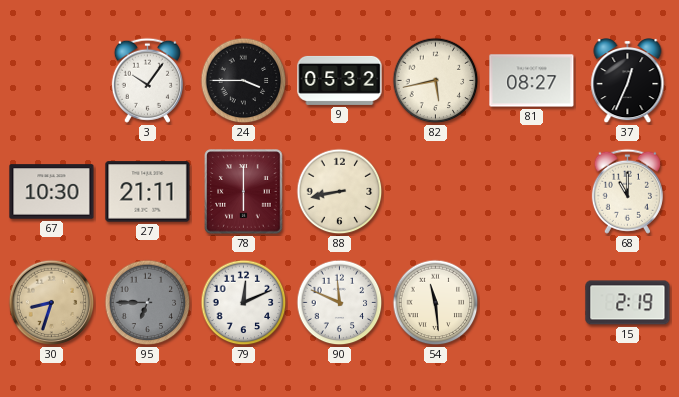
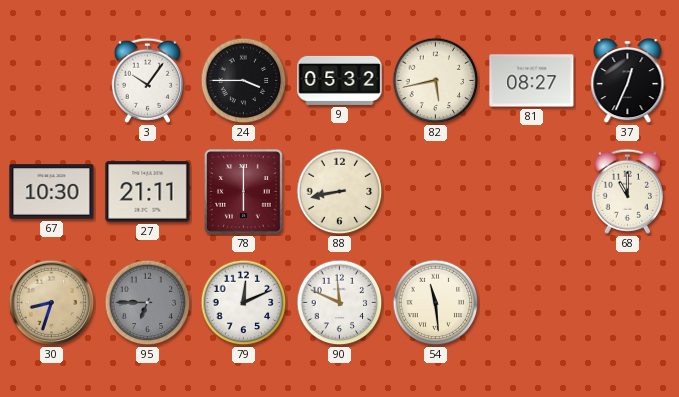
15: 2:19 -> none (628, 303)
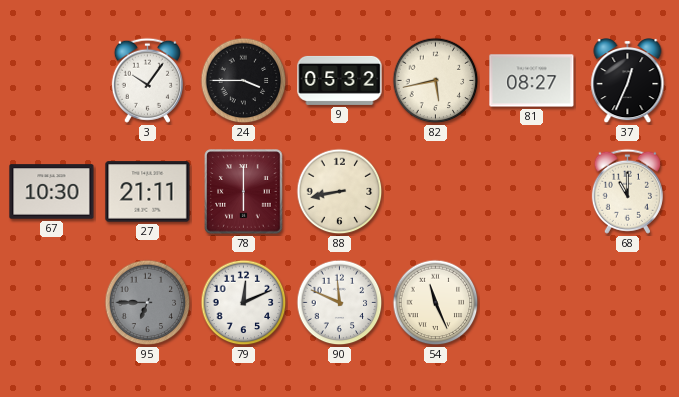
30: 8:33 -> none (52, 303)
54: 11:29 -> 11:26 (436, 303)
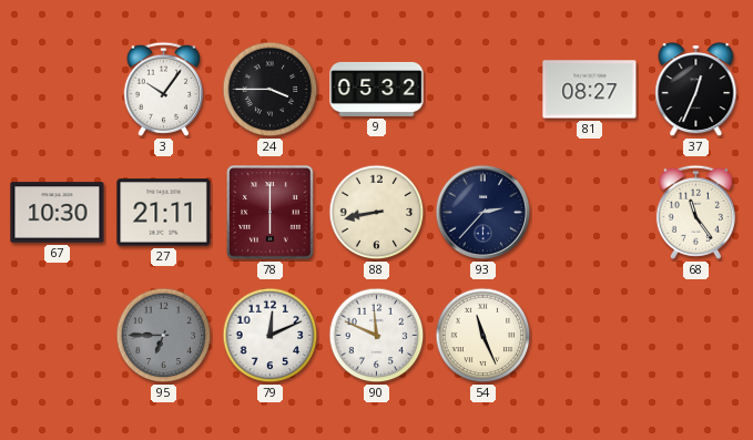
82: 5:43 -> none (436, 81)
93: none -> 2:37 (484, 213)
68: 11:00 -> 11:24 (695, 212)
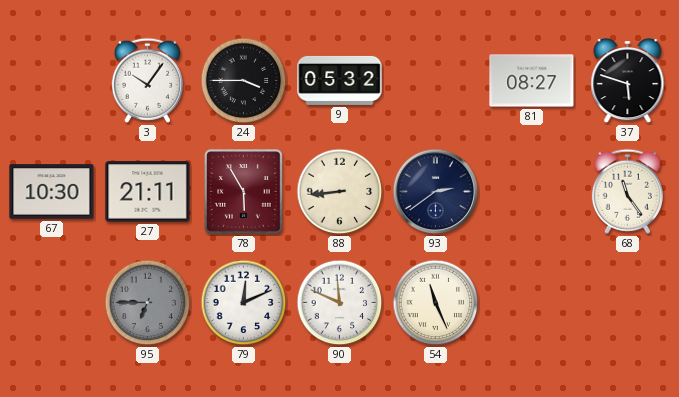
37: 12:34 -> 5:48 (628, 82)
78: 6:00 -> 5:55 (244, 192)
88: 8:43 -> 8:44 (340, 192)
93: 2:37 -> 2:39 (436, 192)
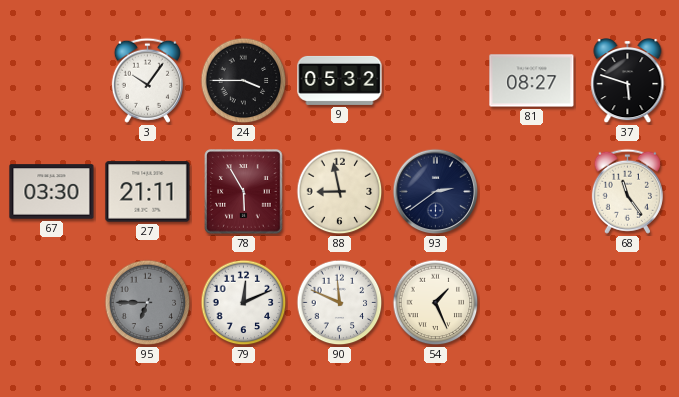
67: 10:30 -> 03:30 (52, 192)
88: 8:44 -> 8:58 (340, 192)
54: 11:26 -> 1:26 (436, 303)
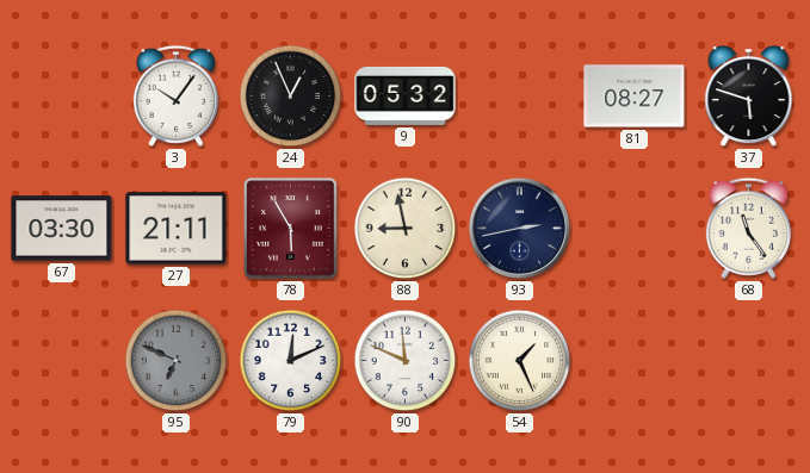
24: 3:45 -> 12:56 (291, 97)
93: 2:39 -> 2:43 (520, 229)
95: 6:45 -> 6:49 (177, 361)
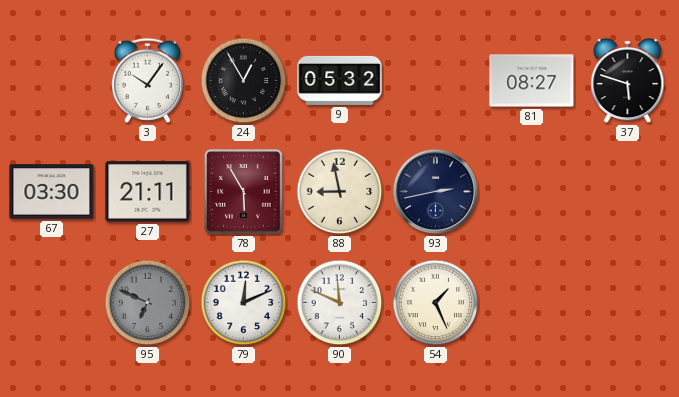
24: 12:56 -> 12:55 (244, 81)
68: 11:24 -> none (748, 228)
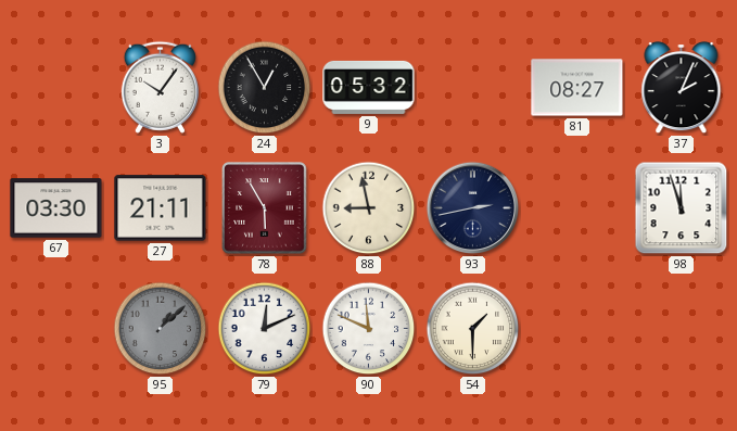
37: 5:48 -> 2:04 (682, 89)
98: none -> 11:57 (682, 208)
95: 6:49 -> 1:08 (161, 329)
54: 1:26 -> 1:30 (473, 329)
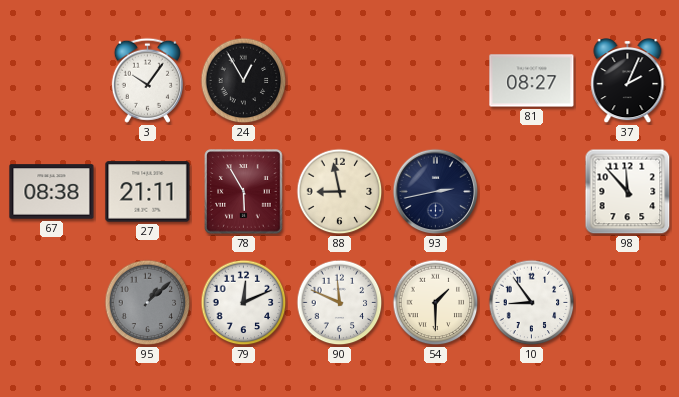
9: 05:32 -> none (369, 87)
67: 03:30 -> 08:38 (52, 192)
98: 11:57 -> 11:53 (628, 192)
10: none -> 8:54 (532, 303)
